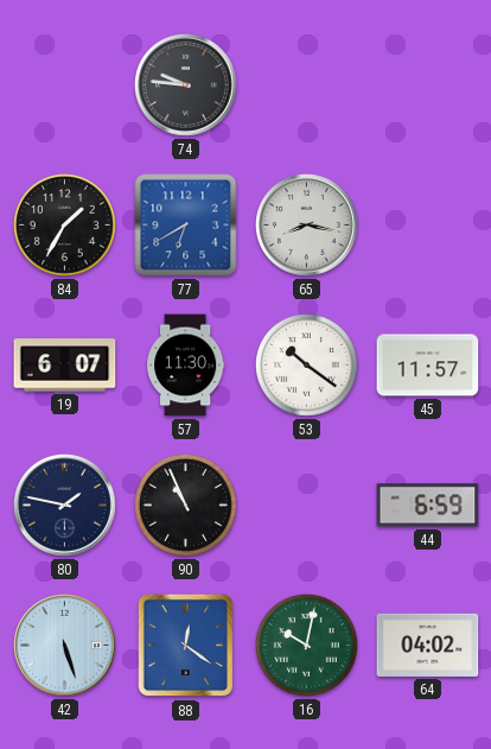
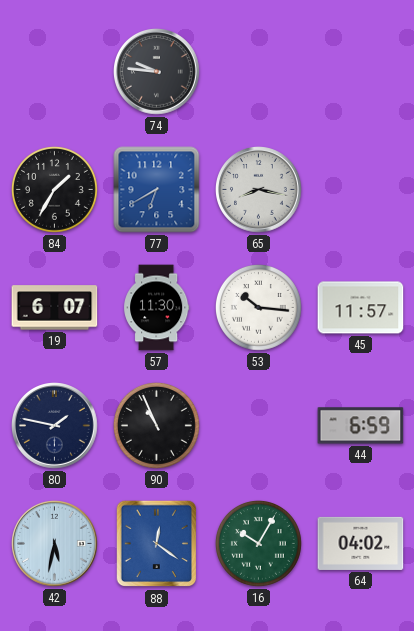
53: 10:21 -> 10:16 (258, 307)
42: 5:27 -> 5:32 (55, 544)
16: 10:02 -> 10:05 (258, 543)
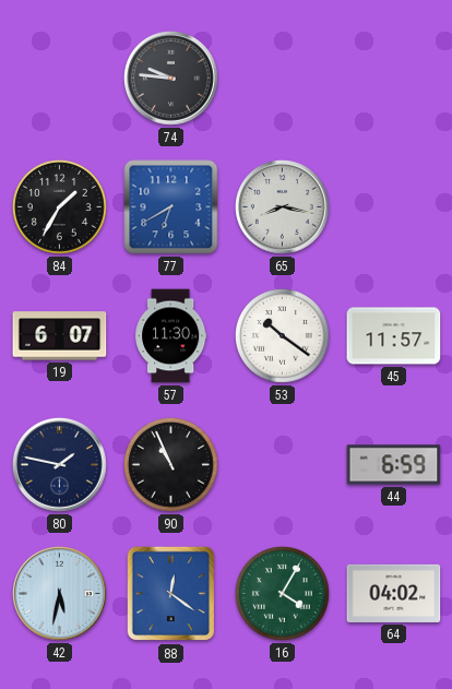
53: 10:16 -> 10:21 (282, 335)
16: 10:05 -> 4:05 (282, 593)
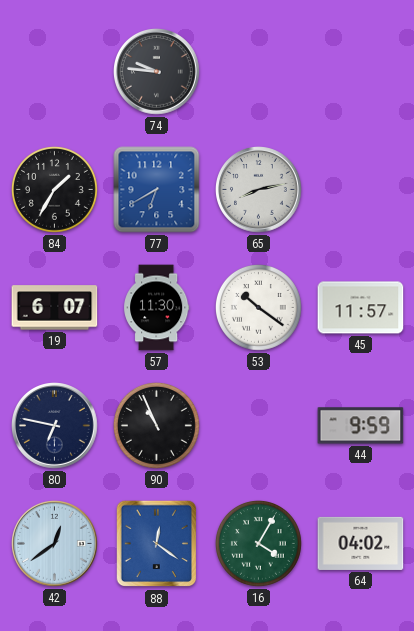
65: 8:17 -> 8:13 (259, 190)
80: 1:47 -> 6:47 (55, 426)
44: 6:59 -> 9:59 (361, 426)
42: 5:32 -> 12:39 (55, 544)
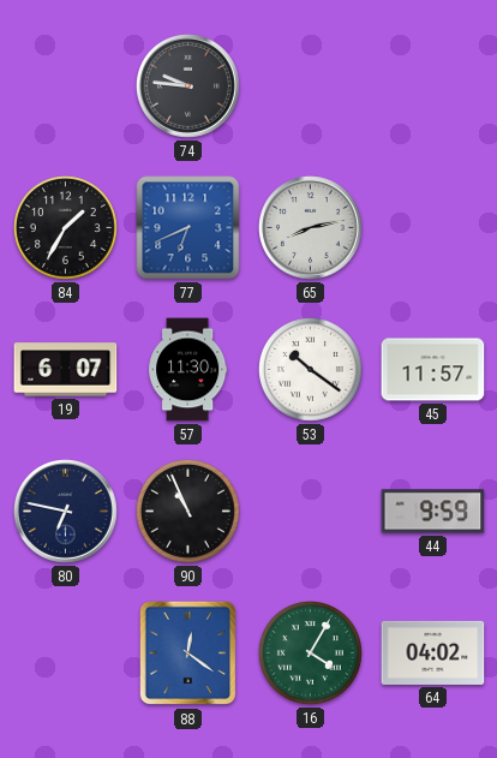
77: 6:40 -> 6:41 (188, 228)
42: 12:39 -> none (55, 544)
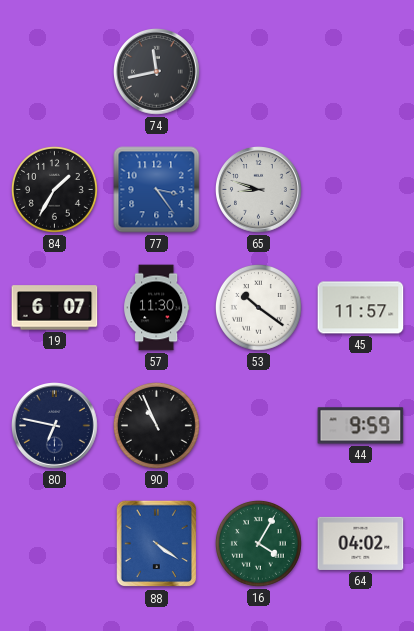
74: 9:46 -> 11:43 (157, 72)
77: 6:41 -> 3:24 (157, 190)
65: 8:13 -> 8:48 (259, 190)
88: 12:21 -> 4:21 (157, 544)
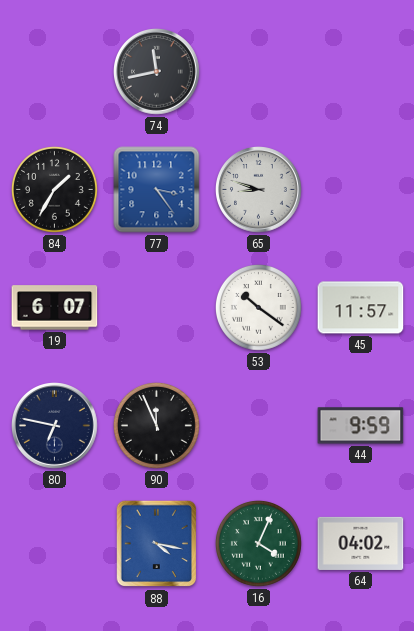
57: 11:30 -> none (157, 308)
90: 10:56 -> 11:56 (156, 425)
88: 4:21 -> 4:17 (157, 544)
16: 4:05 -> 4:04 (258, 543)
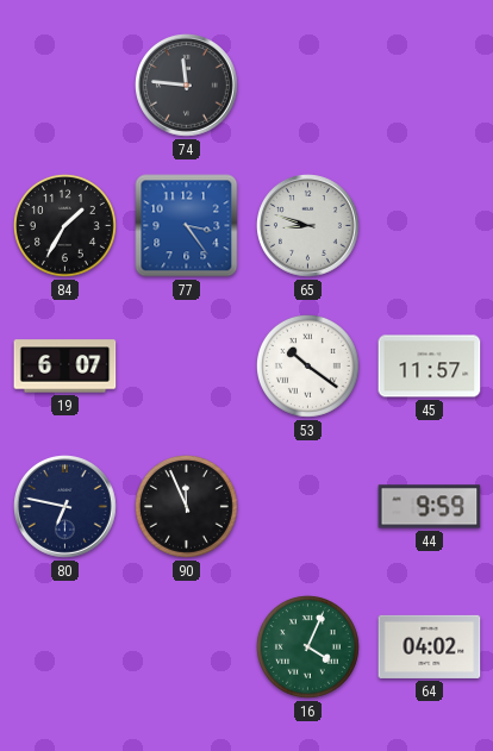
74: 11:43 -> 11:46 (187, 86)
88: 4:17 -> none (157, 544)
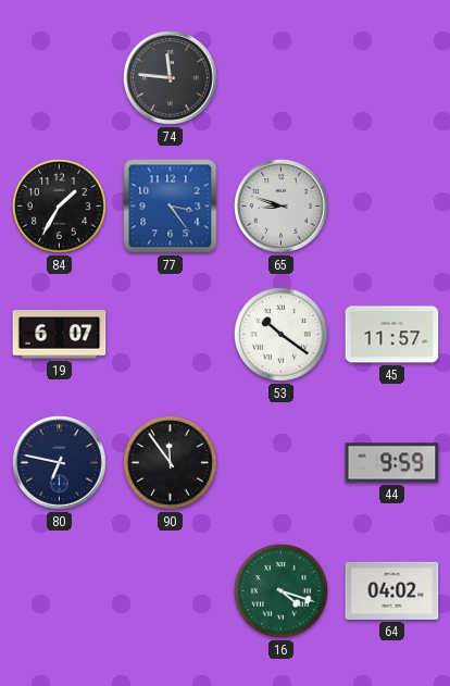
90: 11:56 -> 11:54 (170, 462)
16: 4:04 -> 4:18 (280, 590)
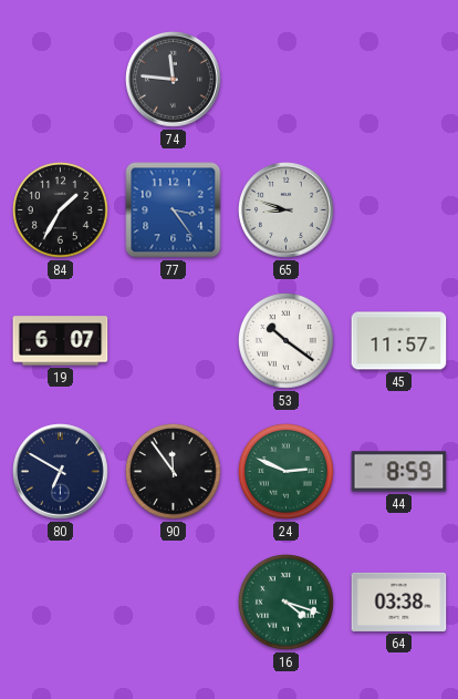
80: 6:47 -> 6:50 (61, 472)
24: none -> 2:49 (285, 471)
44: 9:59 -> 8:59 (399, 472)
64: 04:02 -> 03:38 (399, 602)
